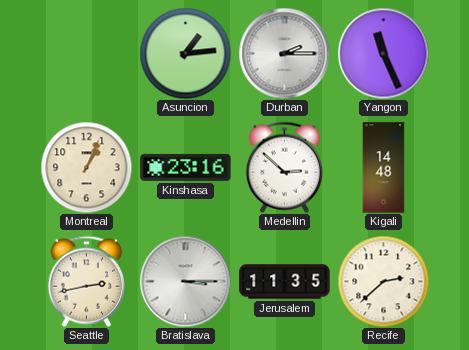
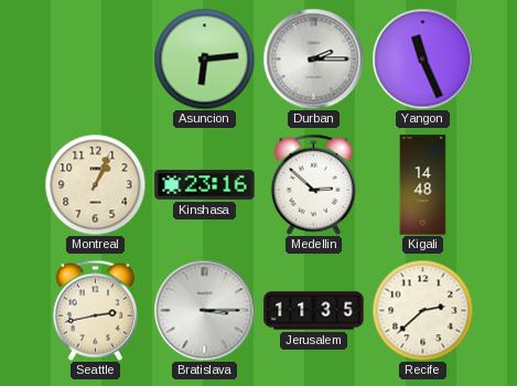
Asuncion: 1:14 -> 6:14 (204, 58)
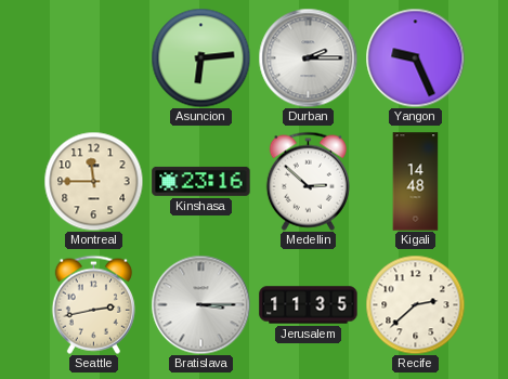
Yangon: 11:26 -> 9:26 (415, 57)
Montreal: 1:04 -> 11:45 (93, 181)
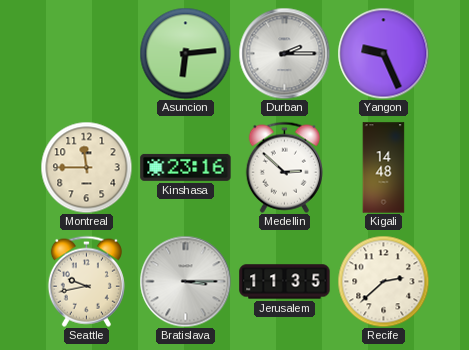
Seattle: 2:43 -> 9:43 (86, 281)
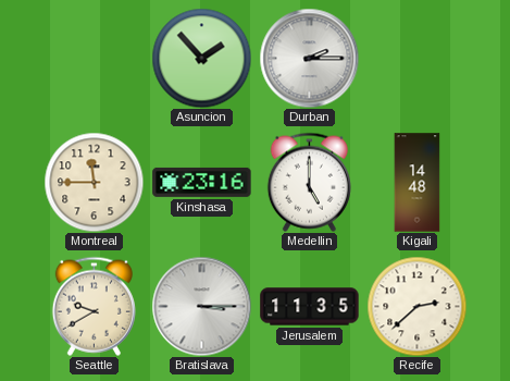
Asuncion: 6:14 -> 1:53 (201, 58)
Yangon: 9:26 -> none (383, 53)
Medellin: 2:52 -> 5:00 (309, 182)
Seattle: 9:43 -> 9:40 (94, 306)
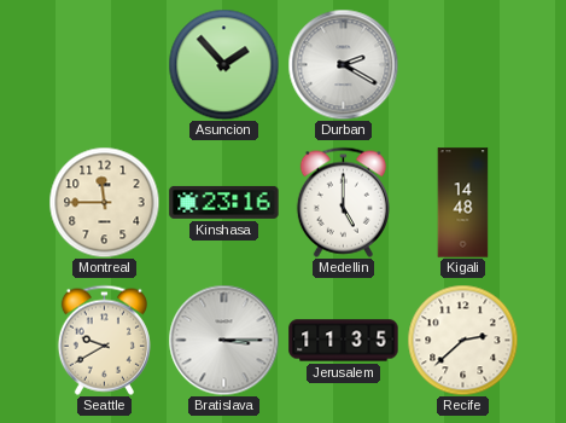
Durban: 2:15 -> 2:20 (343, 64)
